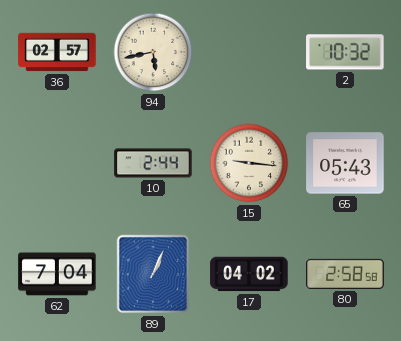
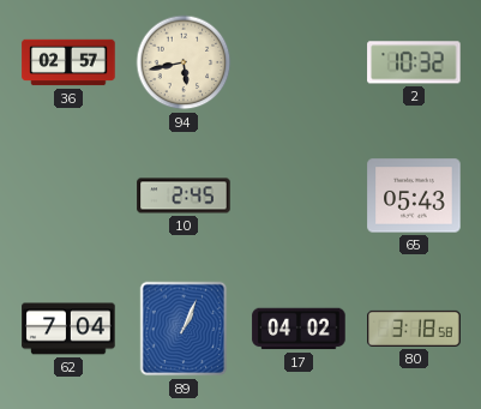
10: 2:44 -> 2:45 (184, 196)
15: 9:16 -> none (249, 163)
80: 2:58 -> 3:18 (414, 329)
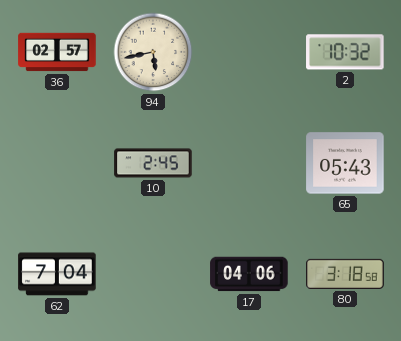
89: 1:04 -> none (184, 329)
17: 04:02 -> 04:06 (249, 274)
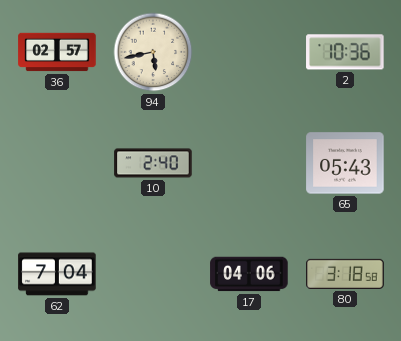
2: 10:32 -> 10:36 (345, 52)
10: 2:45 -> 2:40 (153, 163)
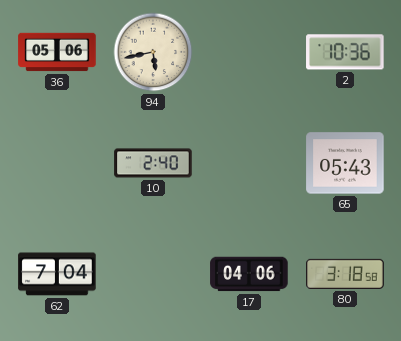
36: 02:57 -> 05:06 (57, 52)
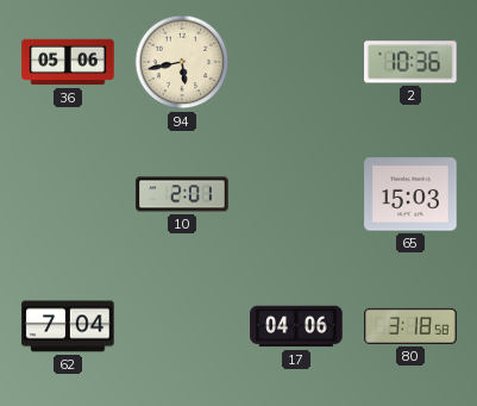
10: 2:40 -> 2:01 (182, 194)
65: 05:43 -> 15:03 (410, 194)
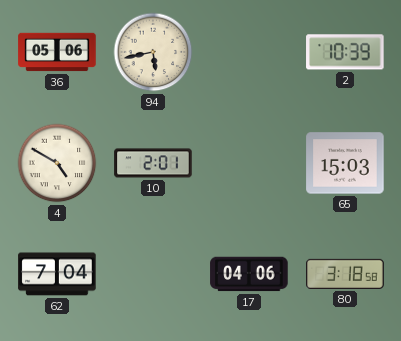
2: 10:36 -> 10:39 (345, 52)
4: none -> 4:50 (57, 163)
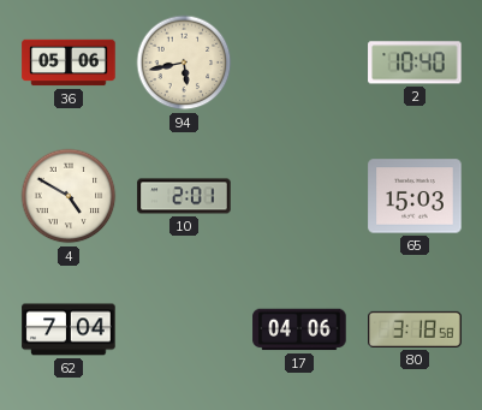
2: 10:39 -> 10:40 (415, 63)
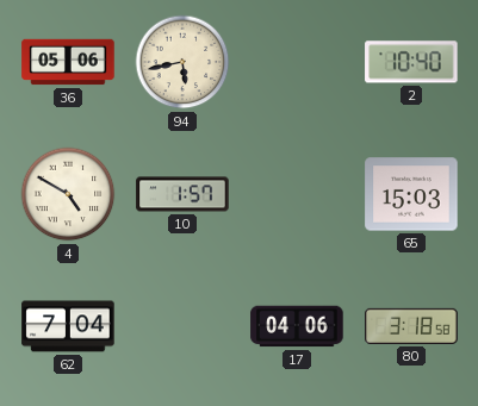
10: 2:01 -> 1:57 (182, 194)
